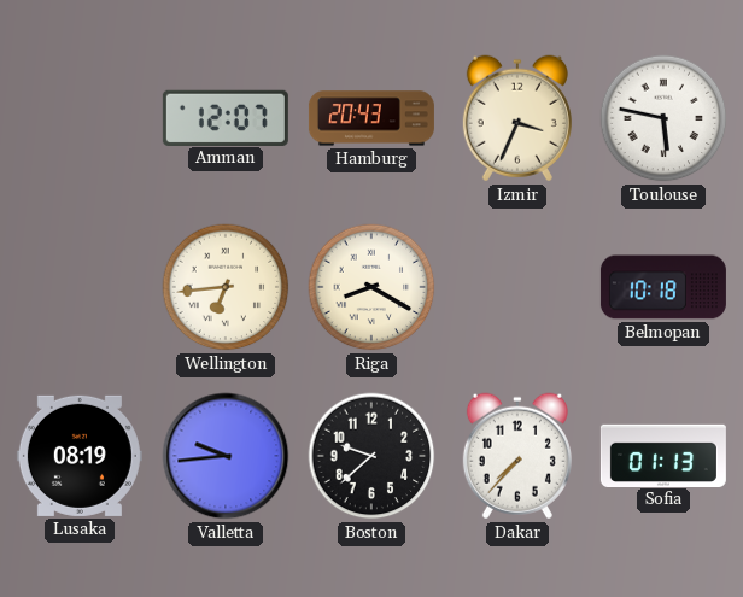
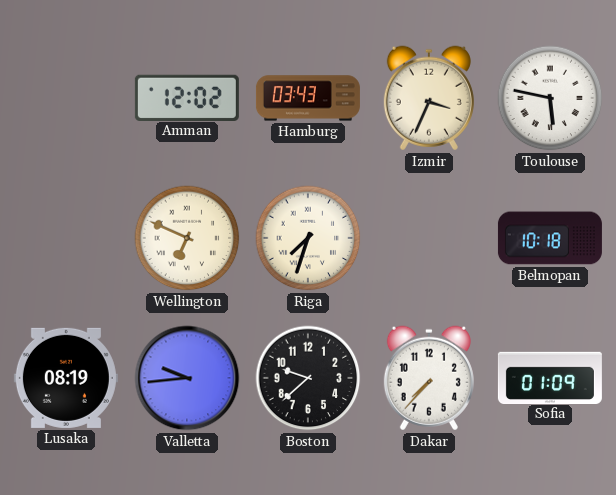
Amman: 12:07 -> 12:02 (187, 97)
Hamburg: 20:43 -> 03:43 (308, 98)
Wellington: 6:44 -> 6:49 (187, 238)
Riga: 8:20 -> 7:33 (308, 238)
Sofia: 01:13 -> 01:09 (550, 377)
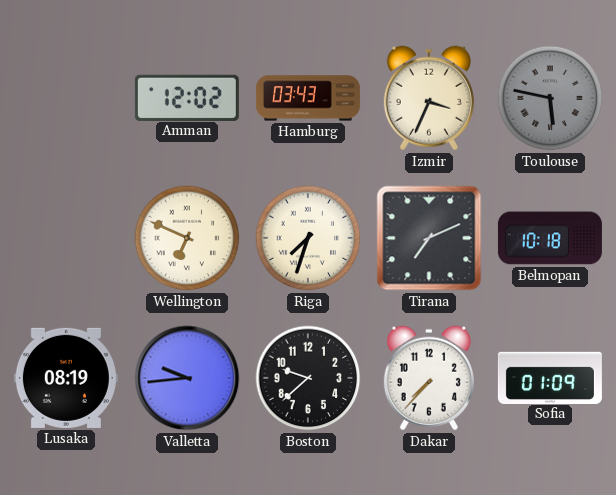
Toulouse dial: white -> grey (550, 98)
Tirana: none -> 7:11 (429, 238)
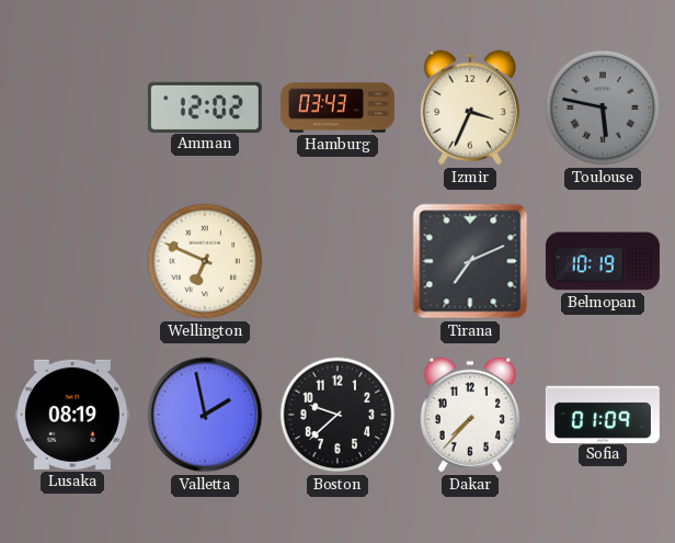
Riga: 7:33 -> none (308, 238)
Belmopan: 10:18 -> 10:19 (603, 261)
Valletta: 9:44 -> 1:58 (205, 415)
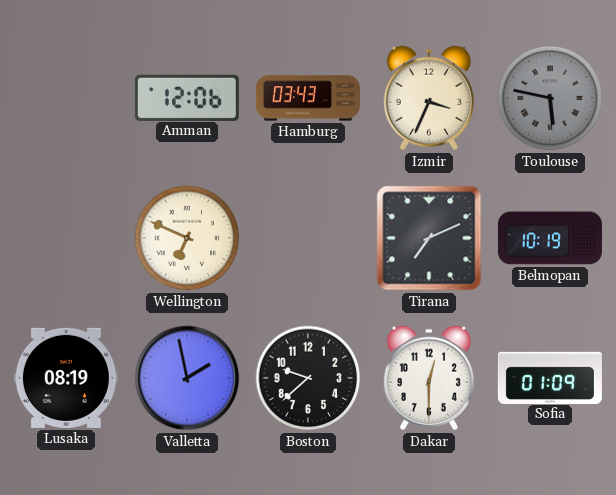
Amman: 12:02 -> 12:06 (187, 97)
Dakar: 7:37 -> 12:30 (429, 378)
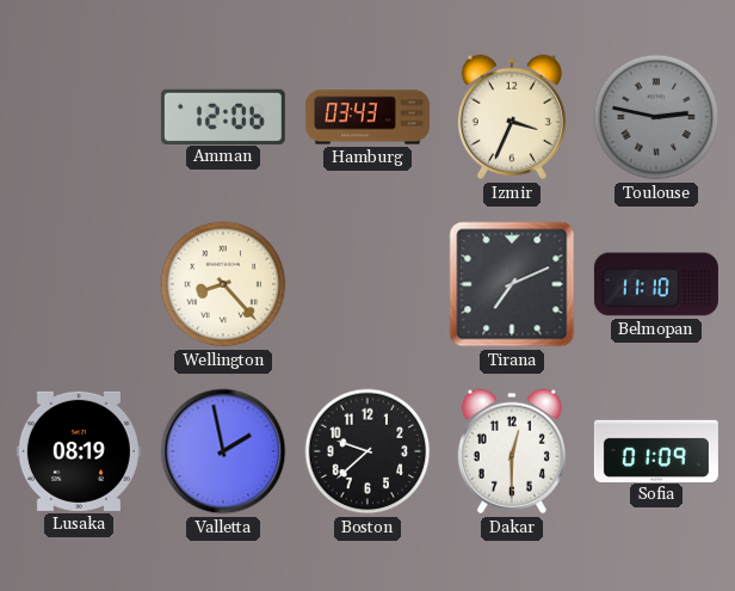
Toulouse: 5:47 -> 2:47 (656, 117)
Wellington: 6:49 -> 8:23 (223, 284)
Belmopan: 10:19 -> 11:10 (656, 284)
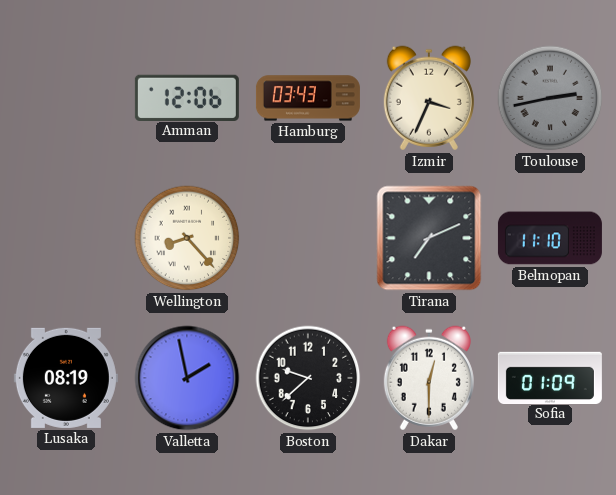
Toulouse: 2:47 -> 2:43 (550, 98)
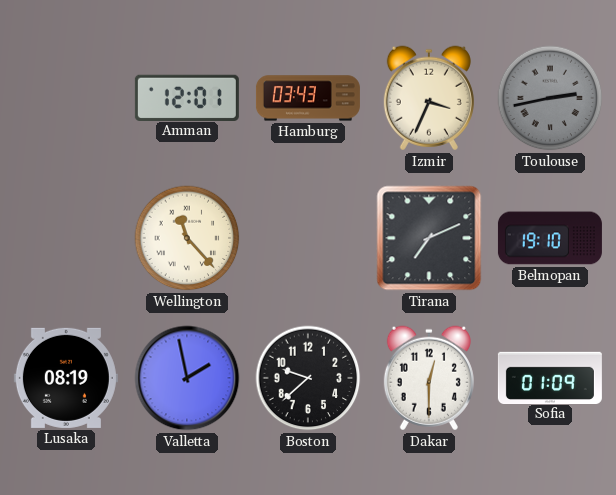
Amman: 12:06 -> 12:01 (187, 97)
Wellington: 8:23 -> 11:23 (187, 238)
Belmopan: 11:10 -> 19:10 (550, 238)
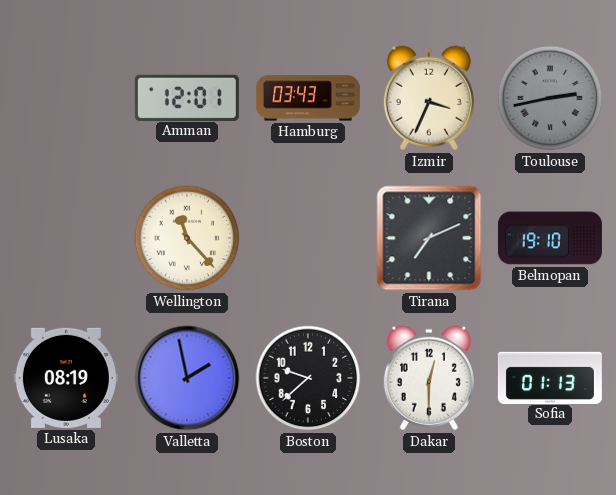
Sofia: 01:09 -> 01:13 (550, 377)
